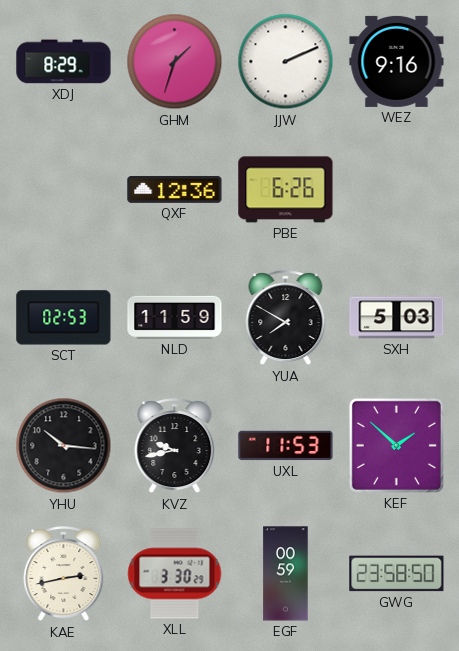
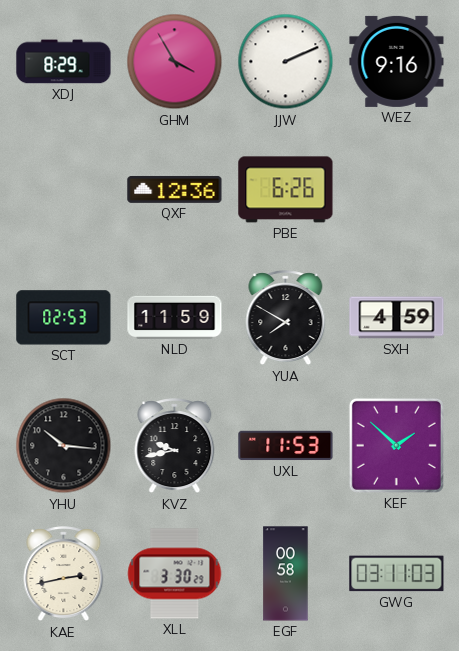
GHM: 1:33 -> 3:55 (175, 62)
SXH: 5:03 -> 4:59 (397, 318)
EGF: 00:59 -> 00:58 (286, 574)
GWG: 23:58 -> 03:11 (397, 574)
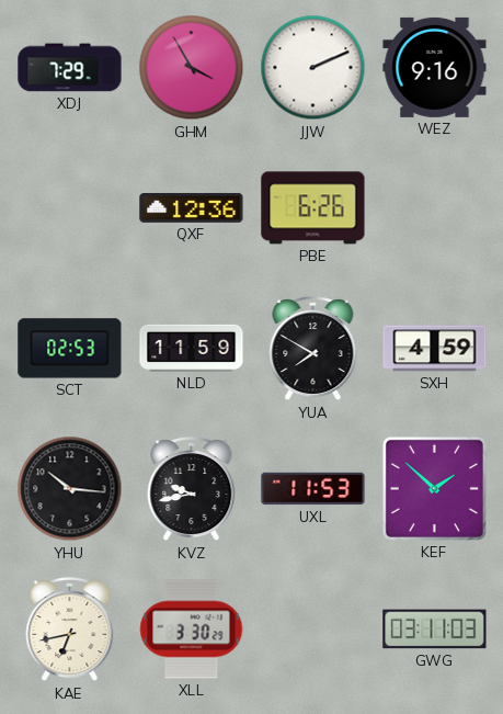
XDJ: 8:29 -> 7:29 (70, 68)
KAE: 2:43 -> 6:43 (70, 630)
EGF: 00:58 -> none (286, 574)
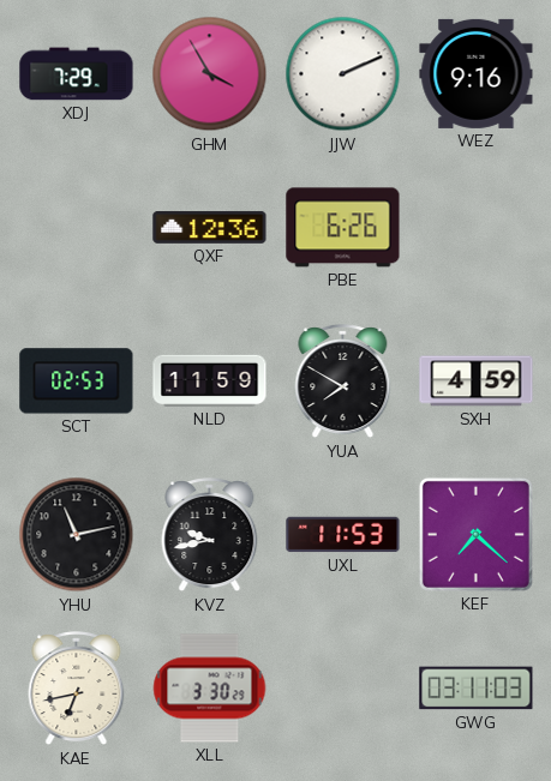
YHU: 10:16 -> 11:13 (77, 535)
KEF: 1:52 -> 7:22 (475, 534)
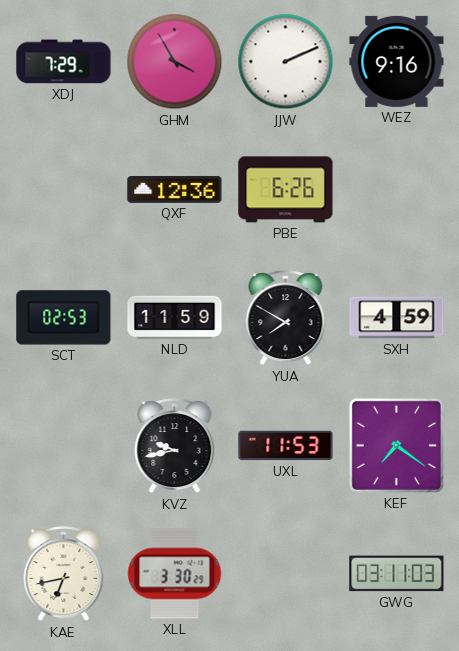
YHU: 11:13 -> none (77, 535)
KEF: 7:22 -> 7:21 (396, 445)
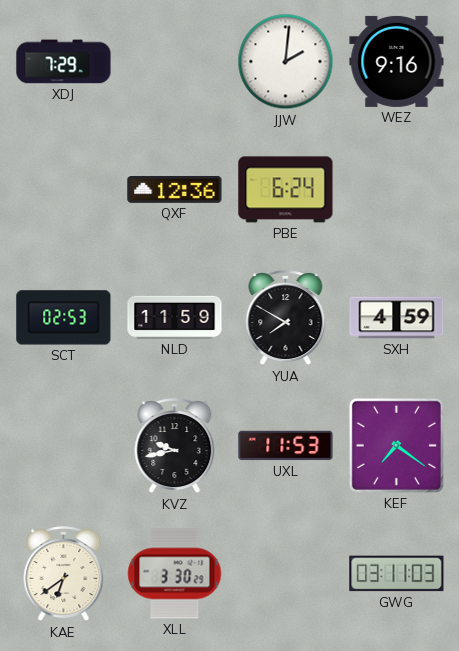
GHM: 3:55 -> none (175, 62)
JJW: 2:11 -> 2:01 (286, 62)
PBE: 6:26 -> 6:24 (286, 190)
KAE: 6:43 -> 6:39 (64, 574)
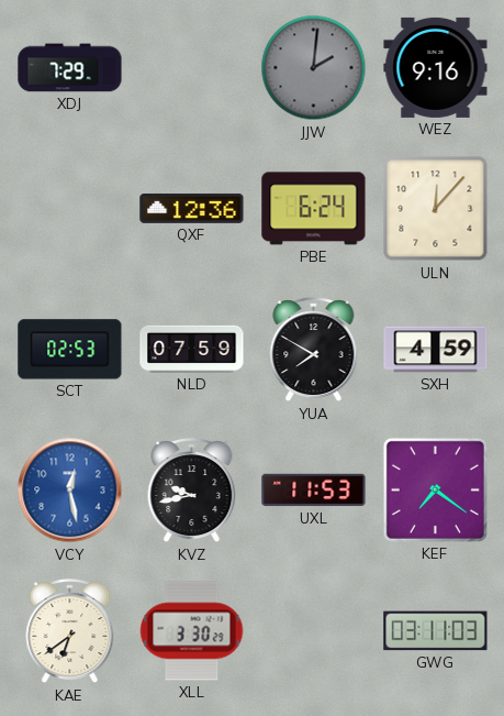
JJW dial: white -> grey (314, 68)
ULN: none -> 12:07 (436, 209)
NLD: 11:59 -> 07:59 (192, 349)
VCY: none -> 12:28 (70, 491)
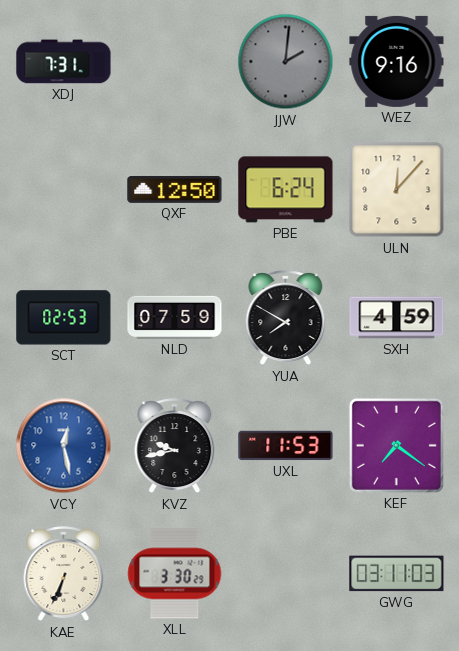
XDJ: 7:29 -> 7:31 (64, 62)
QXF: 12:36 -> 12:50 (175, 189)
KAE: 6:39 -> 6:34 (64, 574)
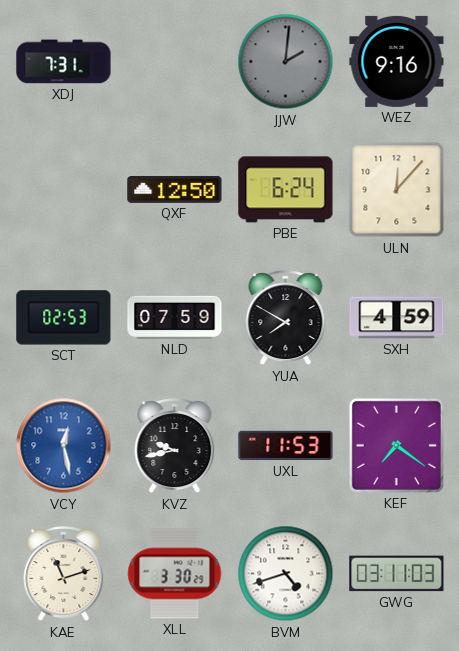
KAE: 6:34 -> 11:12 (64, 574)
BVM: none -> 4:42 (286, 574)
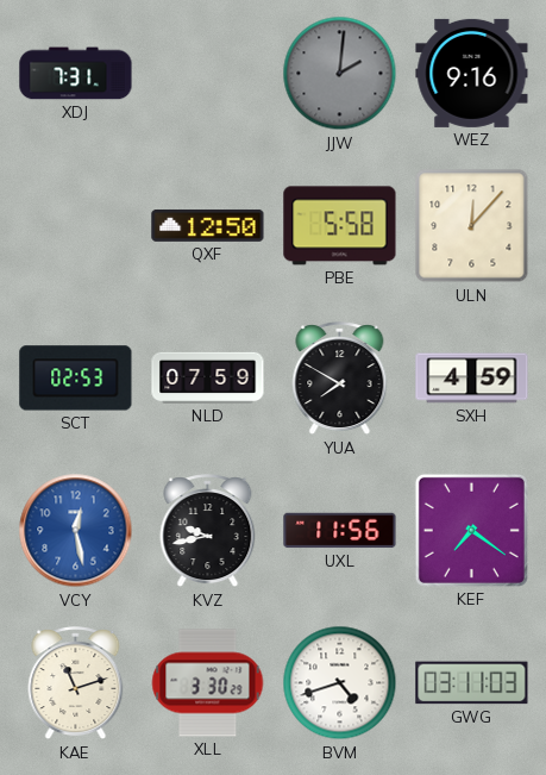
PBE: 6:24 -> 5:58 (340, 226)
UXL: 11:53 -> 11:56 (340, 531)
